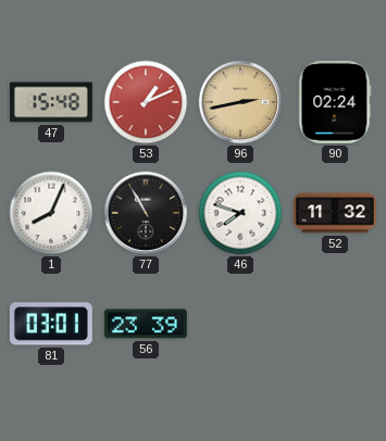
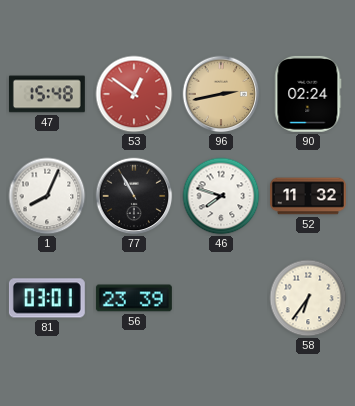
53: 1:11 -> 12:51 (134, 94)
58: none -> 6:36 (308, 298)
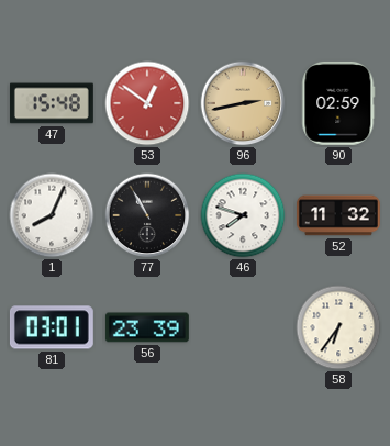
90: 02:24 -> 02:59 (338, 103)
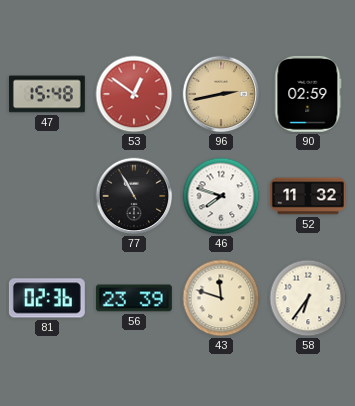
1: 8:04 -> none (52, 215)
81: 03:01 -> 02:36 (47, 298)
43: none -> 11:48 (221, 298)
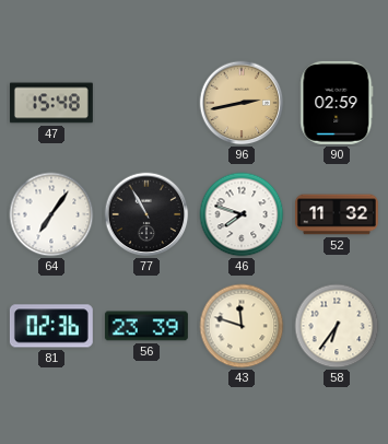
53: 12:51 -> none (134, 94)
64: none -> 7:06 (51, 214)
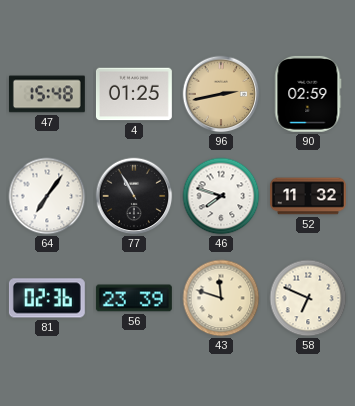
4: none -> 01:25 (134, 94)
58: 6:36 -> 6:49 (308, 298)
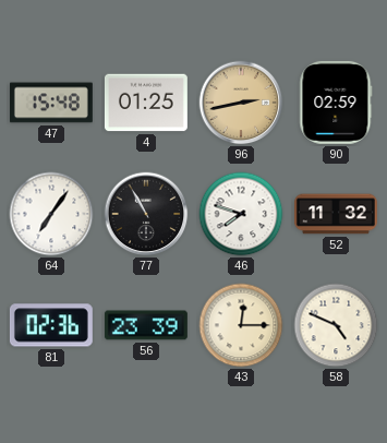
43: 11:48 -> 12:15 (241, 325)
58: 6:49 -> 4:49 (336, 325)
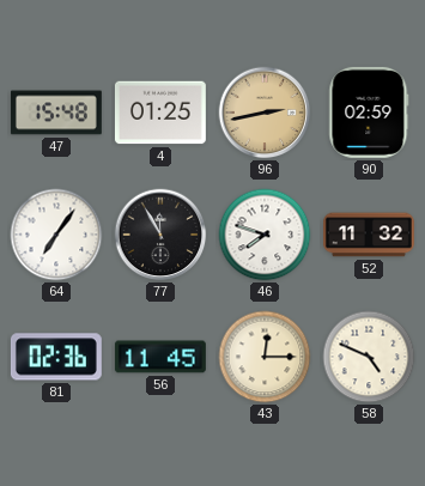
77: 10:55 -> 11:55 (160, 235)
56: 23:39 -> 11:45 (160, 357)
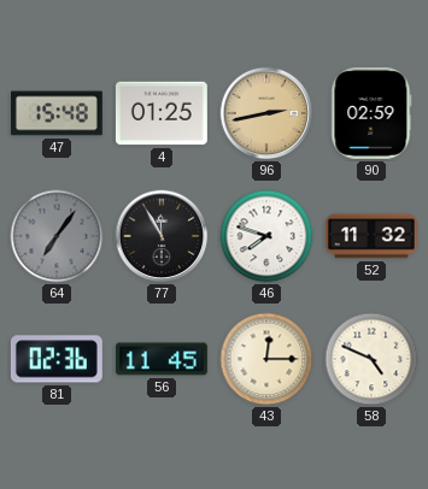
64 dial: white -> grey (57, 236)
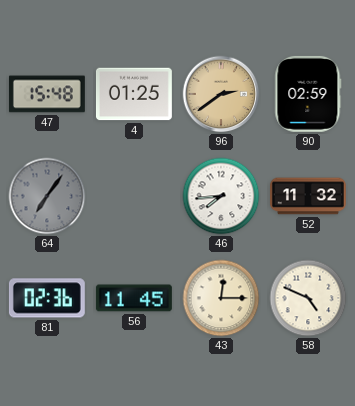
96: 2:43 -> 2:39 (221, 94)
77: 11:55 -> none (162, 236)
46: 7:48 -> 7:44 (221, 196)
